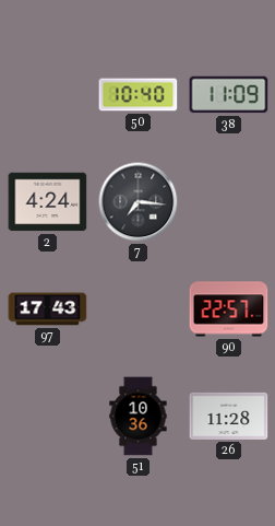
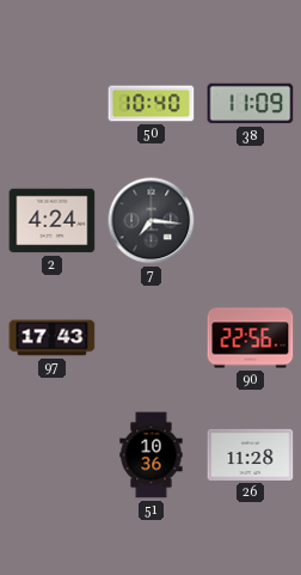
90: 22:57 -> 22:56 (251, 338)
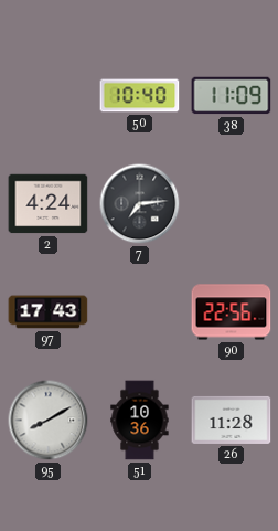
7: 7:16 -> 7:14 (140, 204)
95: none -> 8:10 (49, 421)
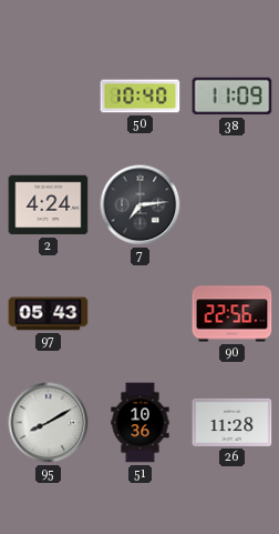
97: 17:43 -> 05:43 (49, 314)
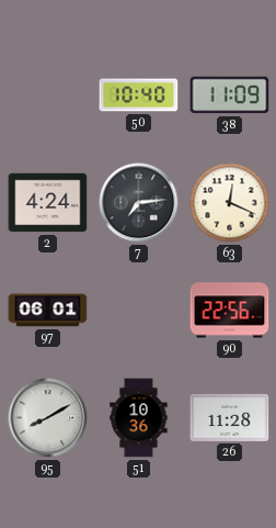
63: none -> 12:19 (230, 203)
97: 05:43 -> 06:01 (48, 311)
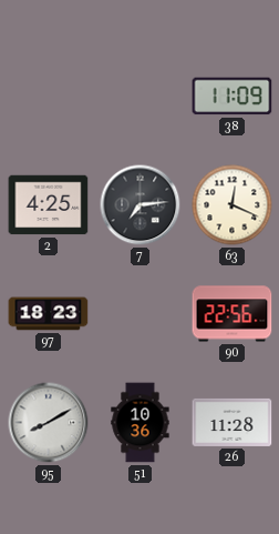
50: 10:40 -> none (139, 96)
2: 4:24 -> 4:25 (49, 205)
97: 06:01 -> 18:23 (49, 314)
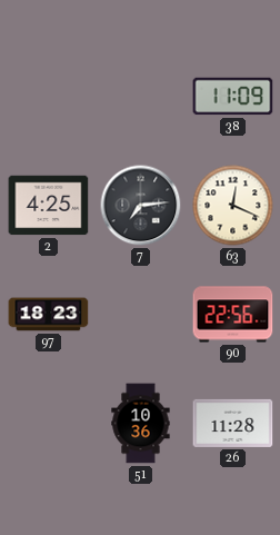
95: 8:10 -> none (49, 423)
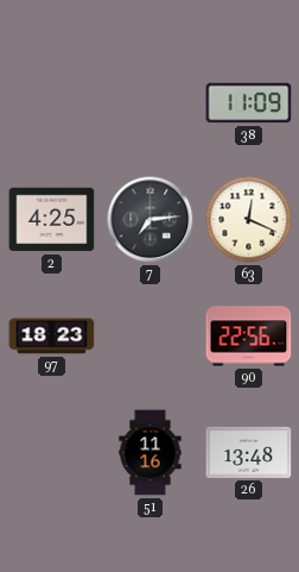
51: 10:36 -> 11:16 (151, 453)
26: 11:28 -> 13:48 (249, 452)
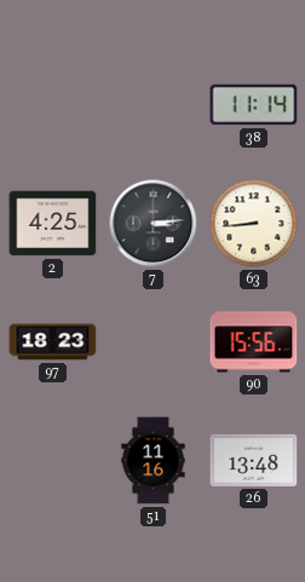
38: 11:09 -> 11:14 (254, 105)
7: 7:14 -> 3:14 (154, 224)
63: 12:19 -> 8:44 (254, 224)
90: 22:56 -> 15:56 (254, 342)
